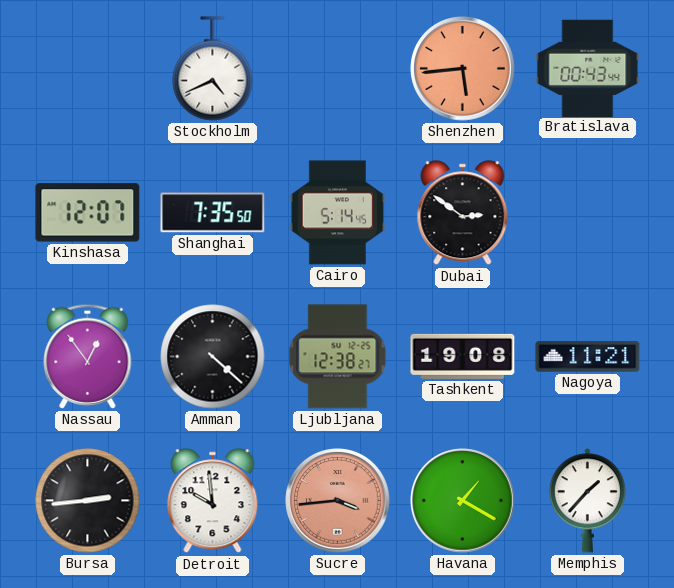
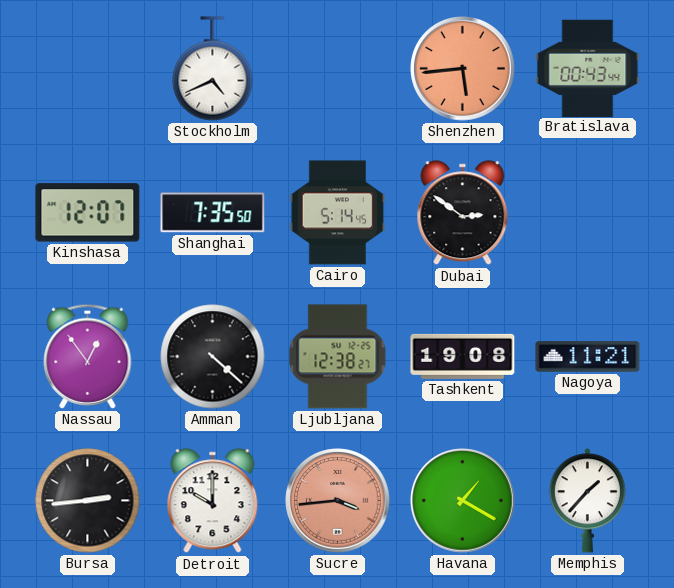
Detroit: 9:59 -> 10:00 (213, 501)
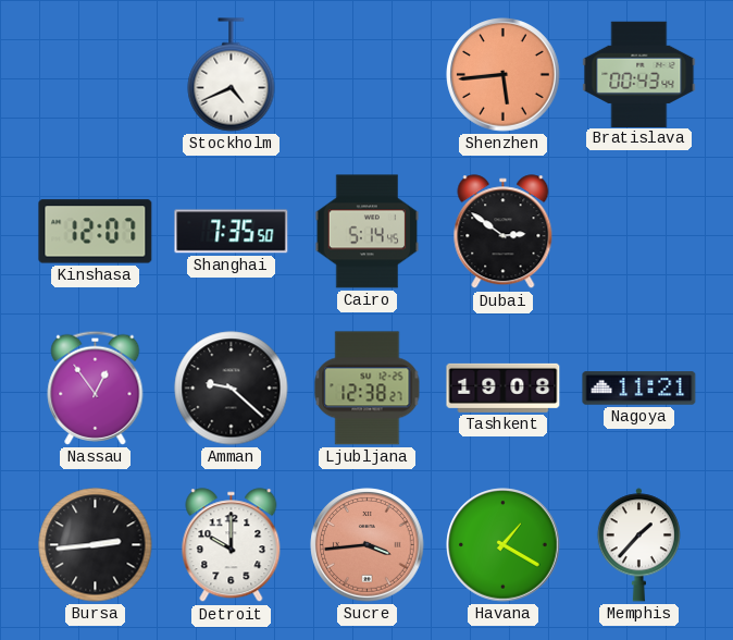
Amman: 4:22 -> 9:22 (232, 389)
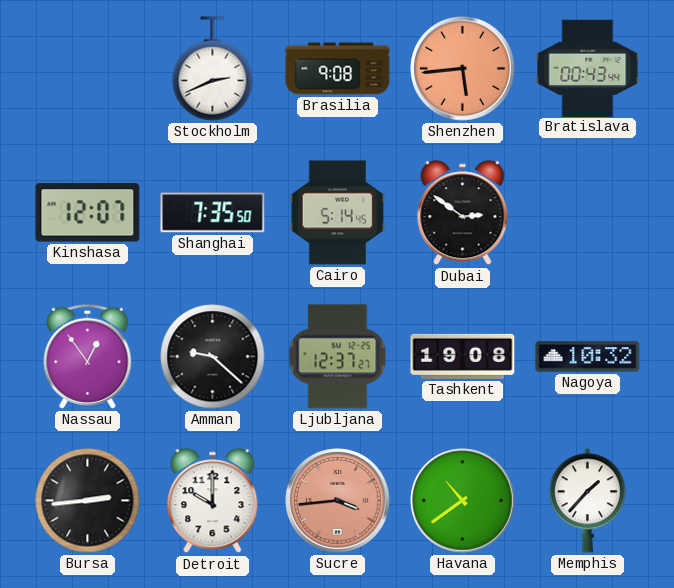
Stockholm: 4:41 -> 2:41 (213, 69)
Brasilia: none -> 9:08 (338, 69)
Ljubljana: 12:38 -> 12:37 (338, 357)
Nagoya: 11:21 -> 10:32 (588, 357)
Havana: 1:20 -> 10:39 (463, 501)
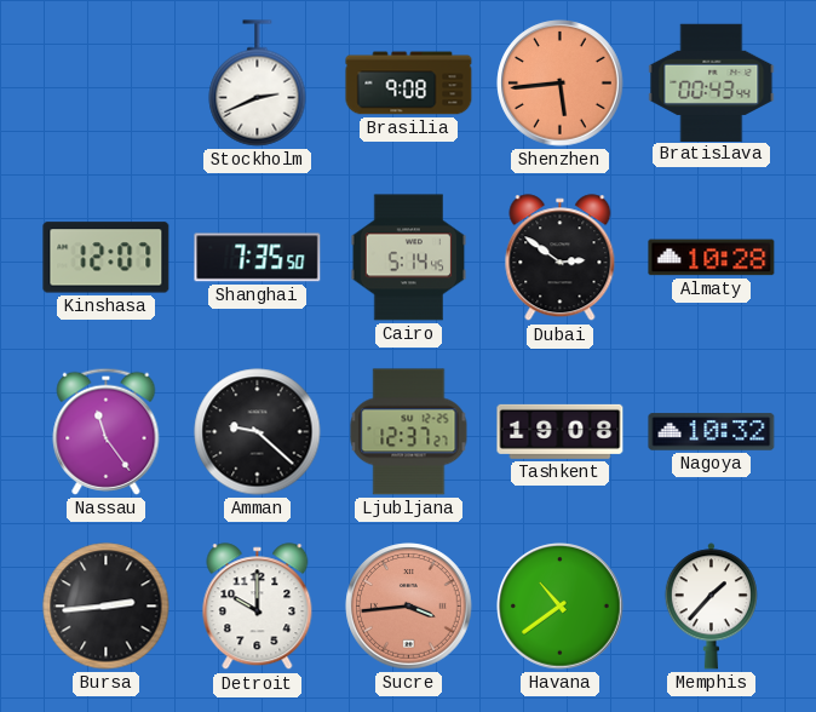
Almaty: none -> 10:28 (712, 258)
Nassau: 12:54 -> 11:24 (107, 431)
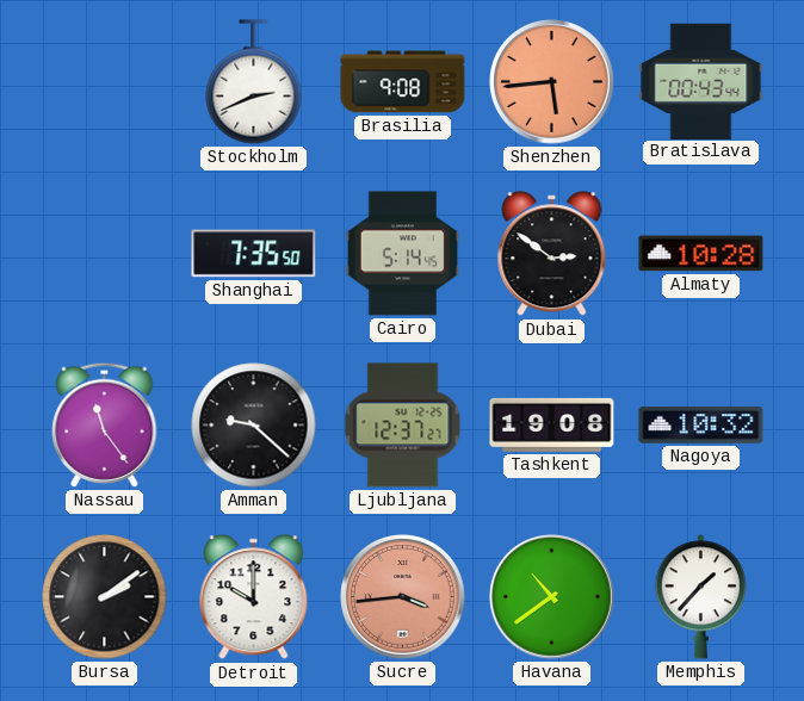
Kinshasa: 12:07 -> none (107, 258)
Bursa: 2:44 -> 2:09 (105, 597)
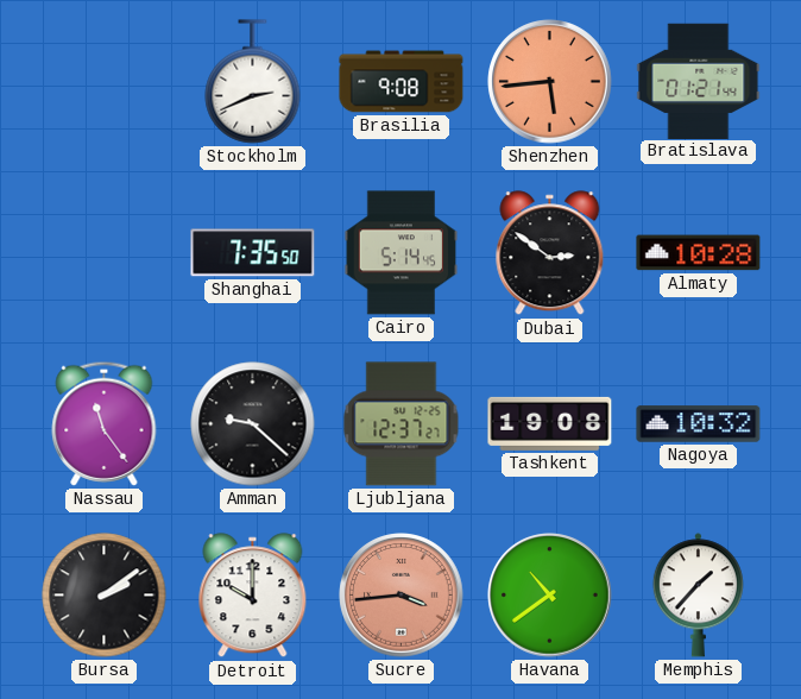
Bratislava: 00:43 -> 01:21 (699, 81)
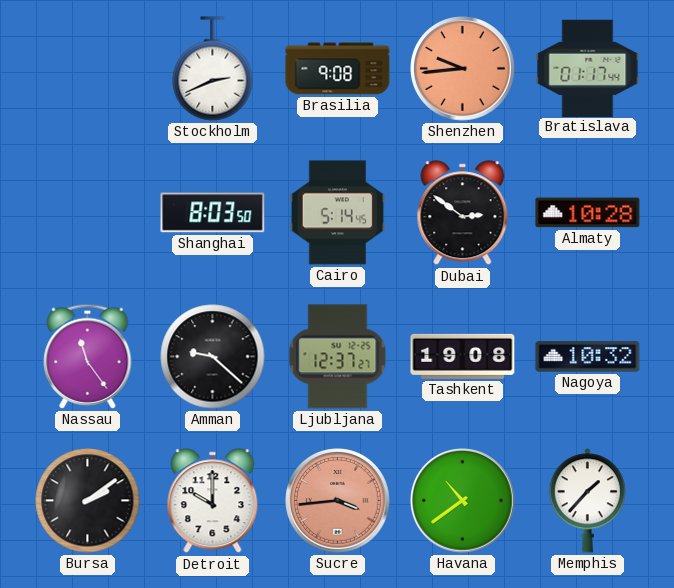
Shenzhen: 5:44 -> 9:44 (463, 69)
Bratislava: 01:21 -> 01:17 (588, 68)
Shanghai: 7:35 -> 8:03 (213, 213)
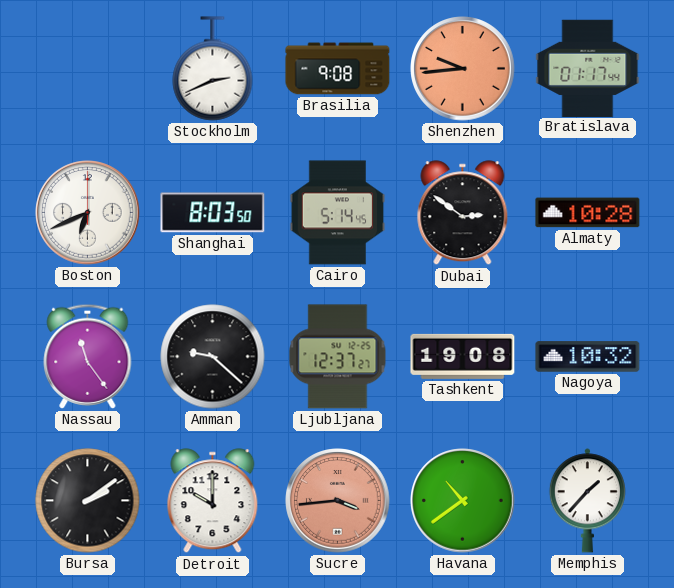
Boston: none -> 6:41 (88, 213)
